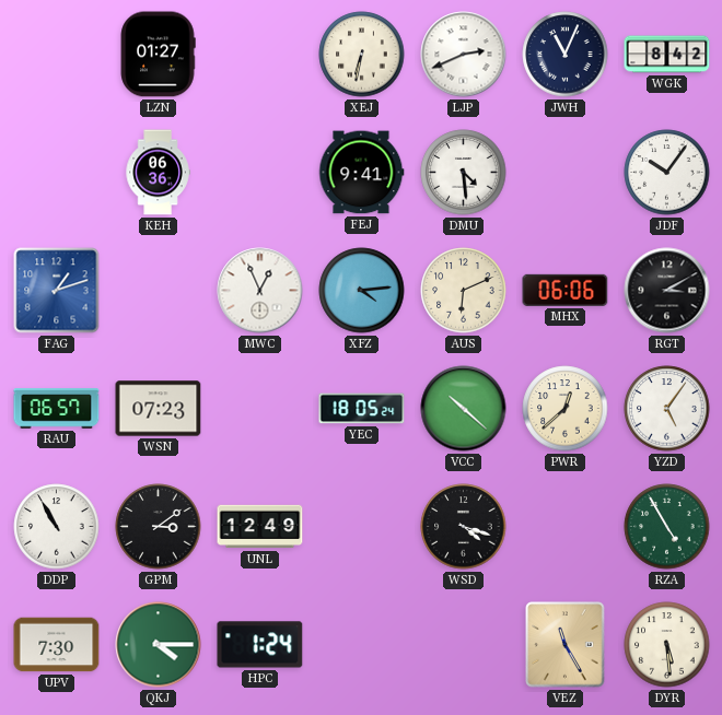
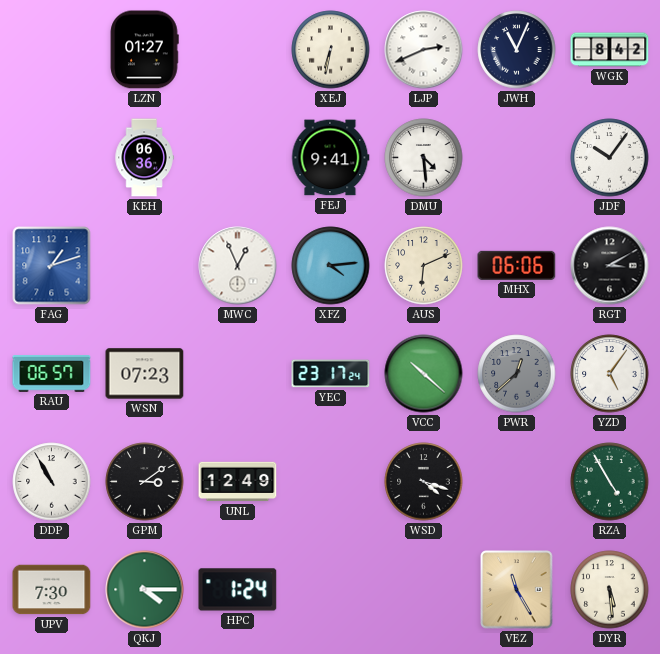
YEC: 18:05 -> 23:17 (331, 374)
PWR dial: cream -> grey (517, 374)
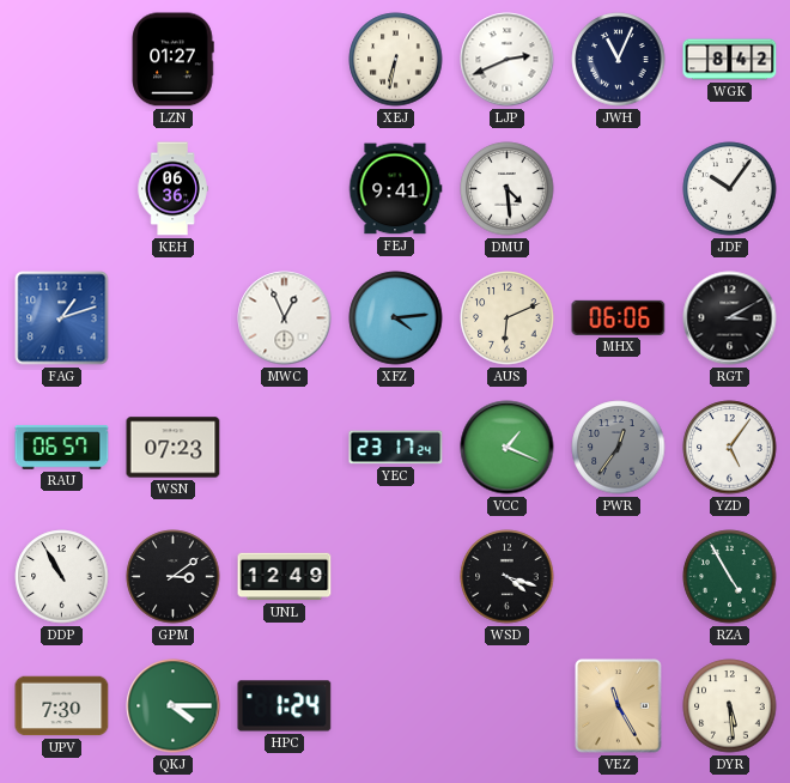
VCC: 10:22 -> 1:19 (508, 448)
PWR: 12:38 -> 12:36 (619, 448)
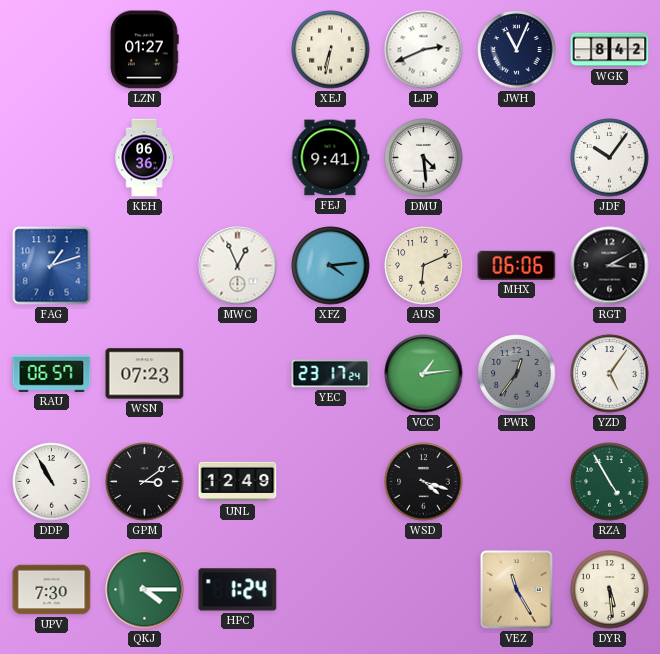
VCC: 1:19 -> 1:14 (424, 374)
